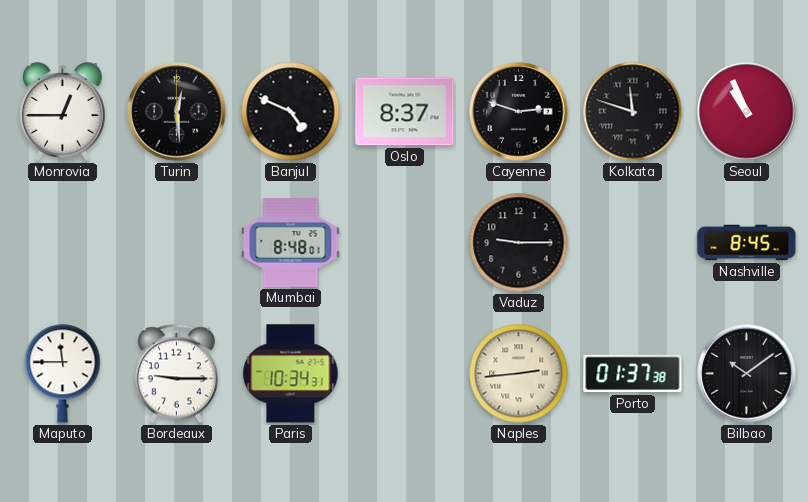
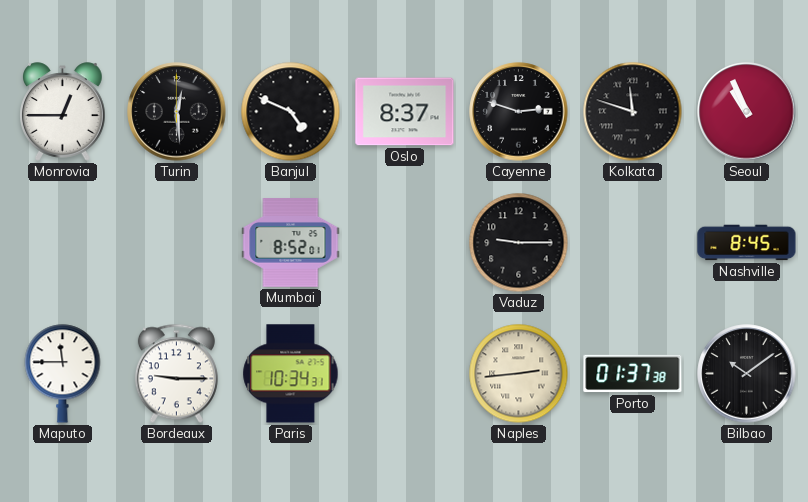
Mumbai: 8:48 -> 8:52 (291, 243)
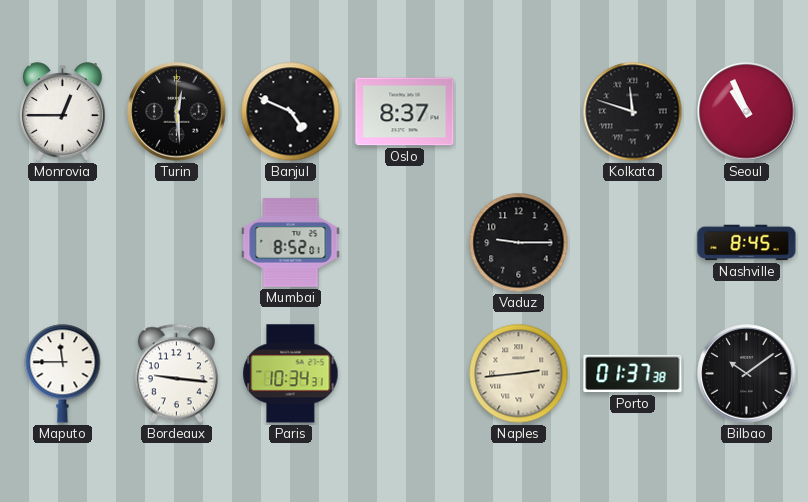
Cayenne: 2:48 -> none (519, 112)
Bordeaux: 9:15 -> 9:16 (176, 374)
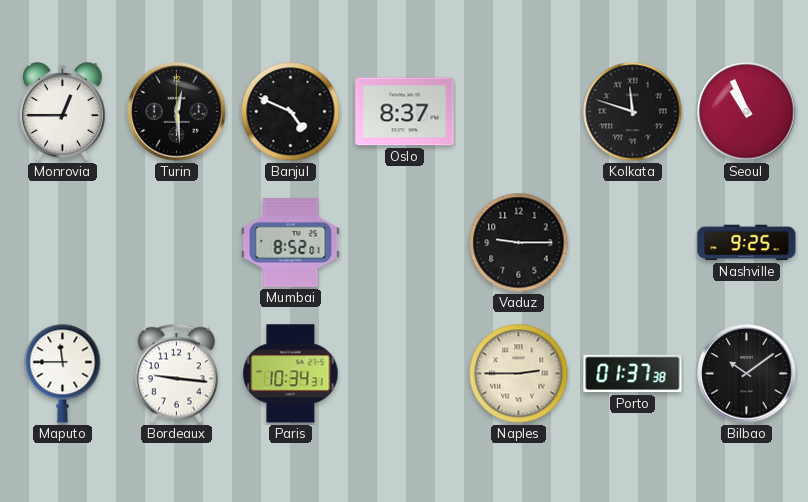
Nashville: 8:45 -> 9:25 (747, 243)
Naples: 2:44 -> 2:45 (519, 374)
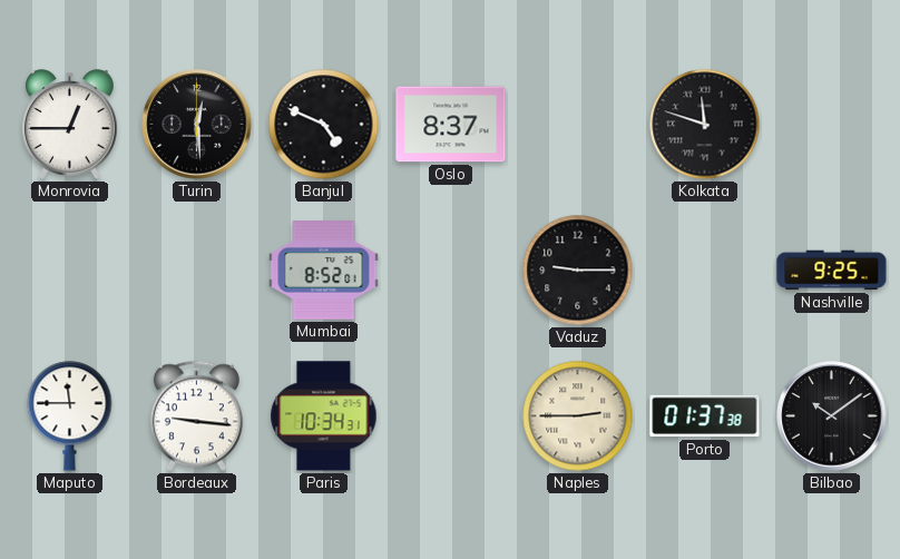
Seoul: 10:56 -> none (747, 112)
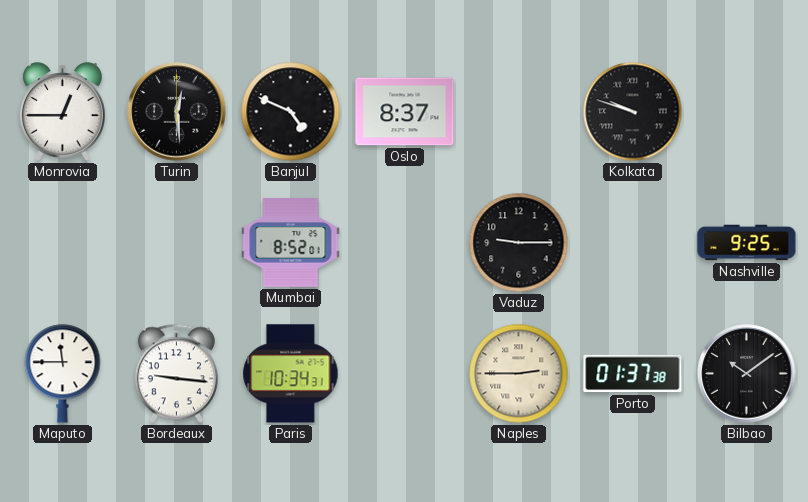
Kolkata: 11:48 -> 9:48 (633, 112)
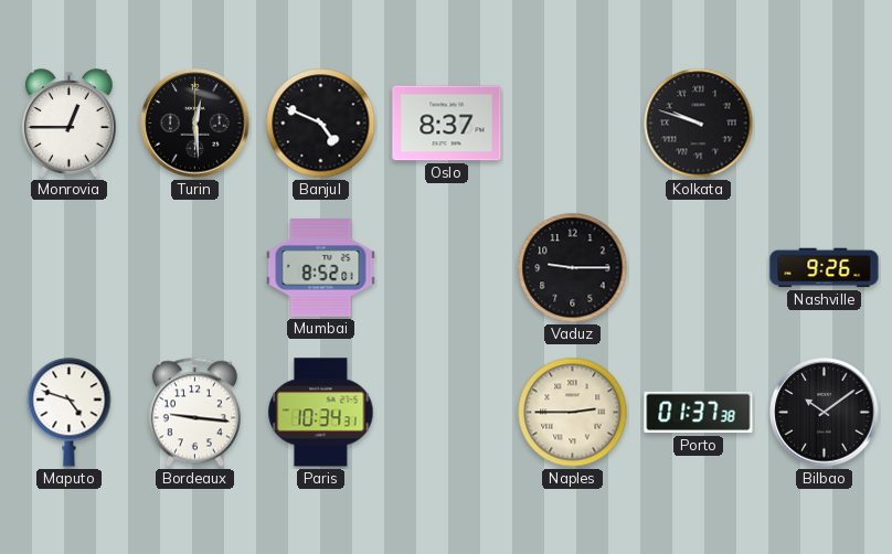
Nashville: 9:25 -> 9:26 (825, 268)
Maputo: 11:45 -> 4:48 (70, 413)
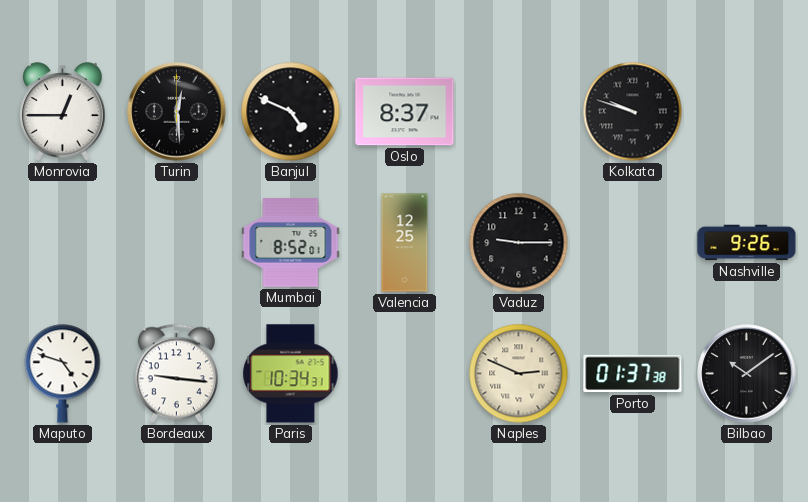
Valencia: none -> 12:25 (405, 243)
Naples: 2:45 -> 2:49 (519, 374)
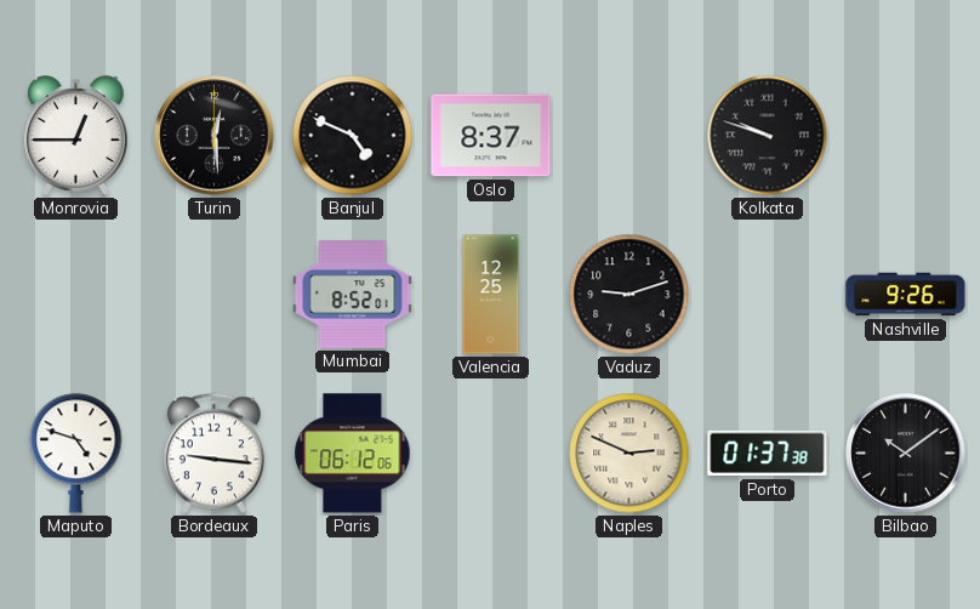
Vaduz: 9:15 -> 9:12 (629, 295)
Paris: 10:34 -> 06:12 (353, 454)
